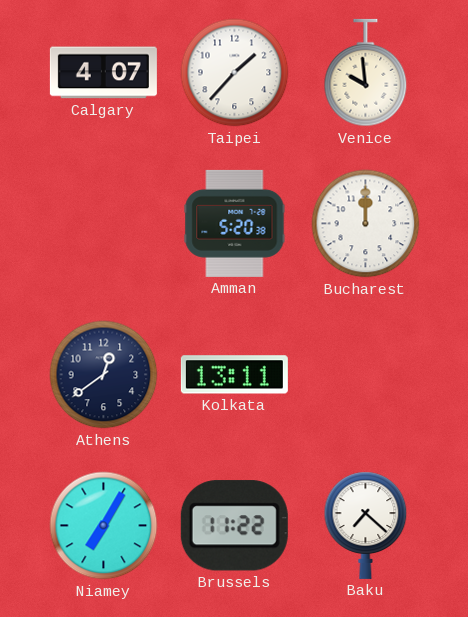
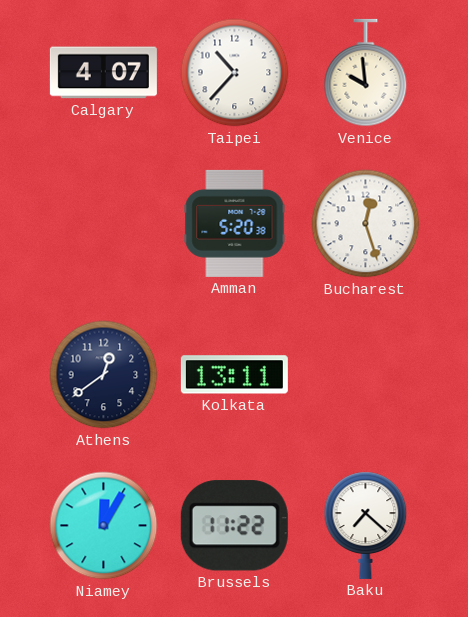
Taipei: 1:37 -> 10:37 (235, 73)
Bucharest: 12:00 -> 12:27 (366, 224)
Niamey: 7:05 -> 12:05 (104, 526)
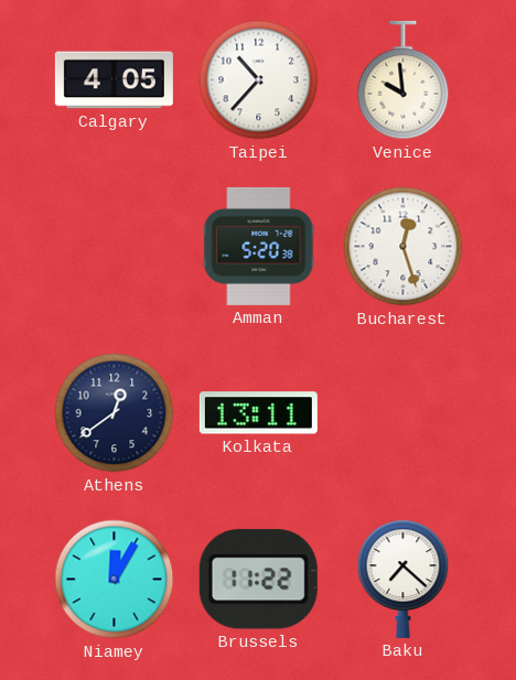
Calgary: 4:07 -> 4:05 (114, 80)
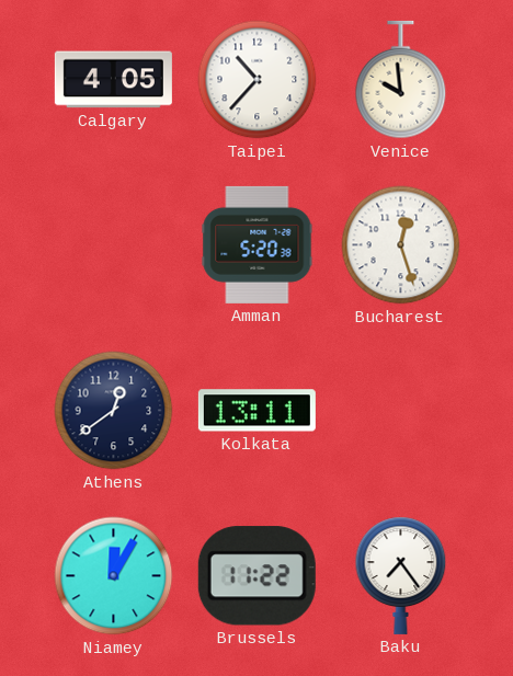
Baku: 7:22 -> 7:24 (401, 575)
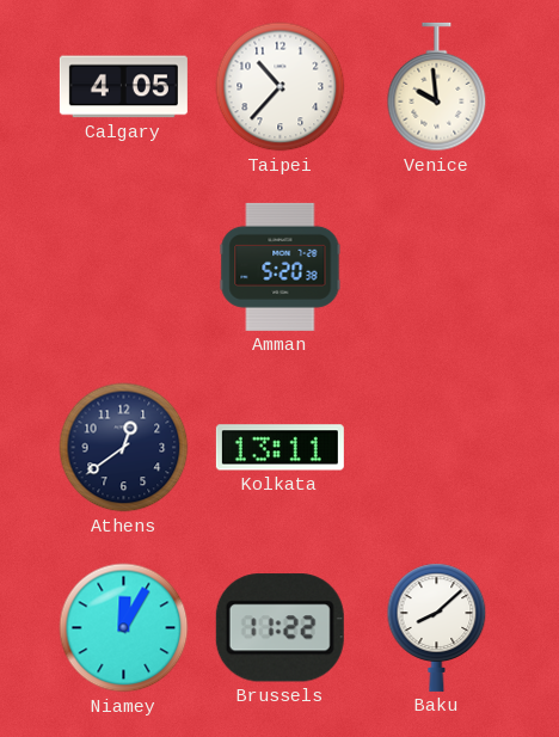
Bucharest: 12:27 -> none (401, 245)
Baku: 7:24 -> 8:08 (437, 627)
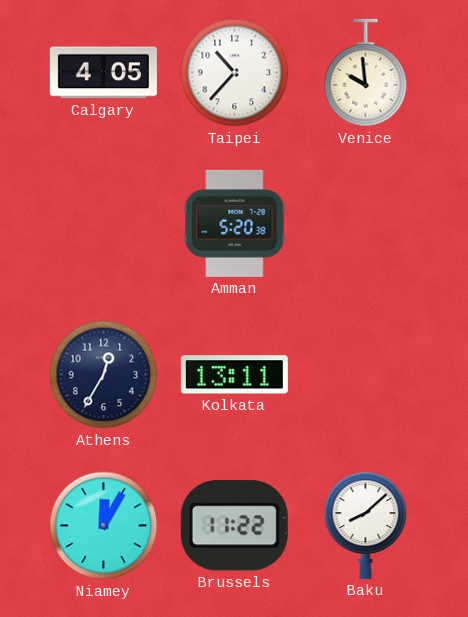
Athens: 12:39 -> 12:35 (104, 375)
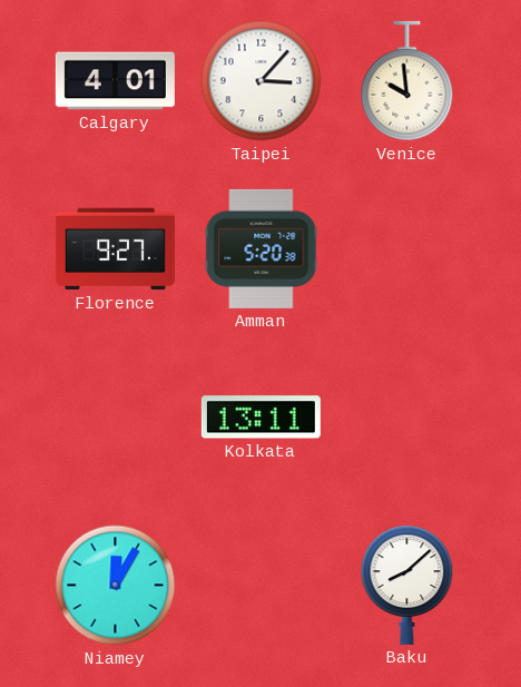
Calgary: 4:05 -> 4:01 (115, 81)
Taipei: 10:37 -> 3:07 (262, 81)
Florence: none -> 9:27 (115, 249)
Athens: 12:35 -> none (104, 375)
Brussels: 11:22 -> none (234, 526)
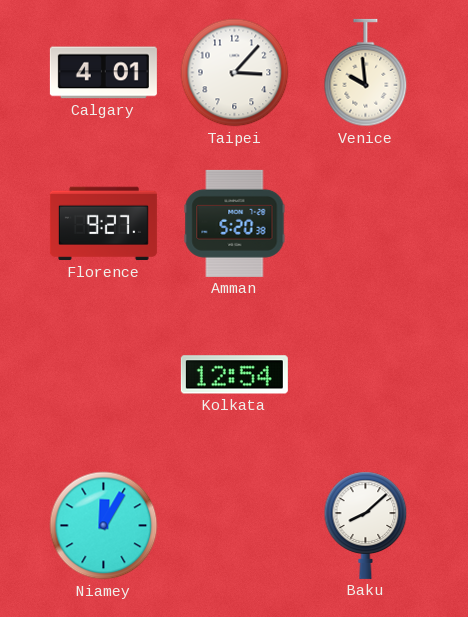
Kolkata: 13:11 -> 12:54 (234, 375)
